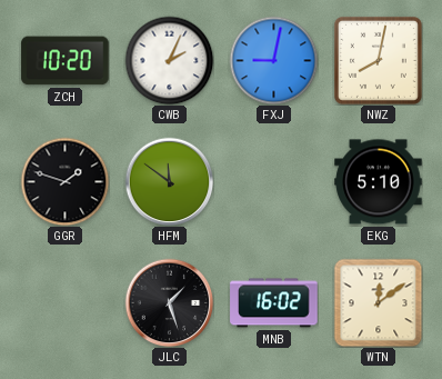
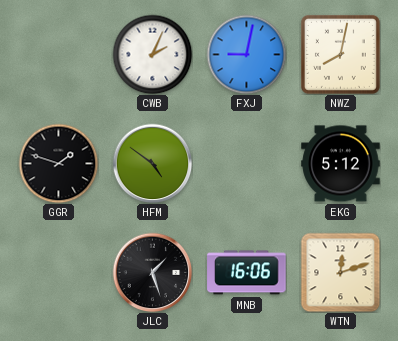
ZCH: 10:20 -> none (66, 61)
HFM: 11:51 -> 4:51 (152, 163)
EKG: 5:10 -> 5:12 (341, 164)
MNB: 16:02 -> 16:06 (247, 273)
WTN: 12:09 -> 12:12 (340, 272)
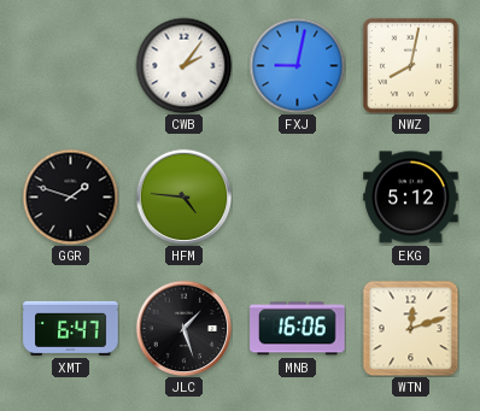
CWB: 2:04 -> 2:06 (183, 65)
HFM: 4:51 -> 4:46 (183, 196)
XMT: none -> 6:47 (71, 328)
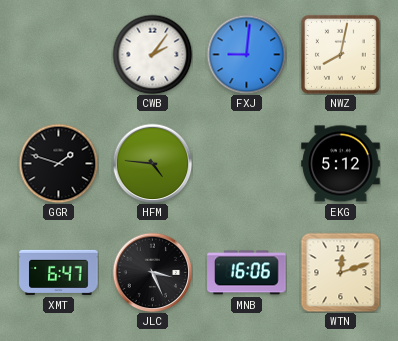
FXJ: 9:02 -> 9:01 (246, 54)
JLC: 1:27 -> 3:26 (152, 272)
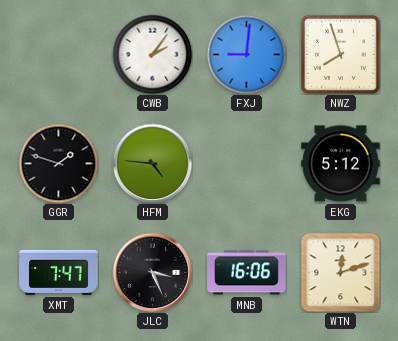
NWZ: 8:02 -> 7:57 (340, 54)
XMT: 6:47 -> 7:47 (59, 272)
